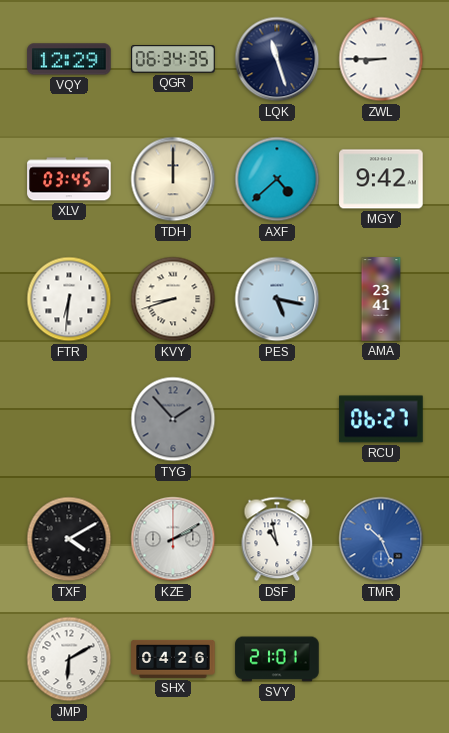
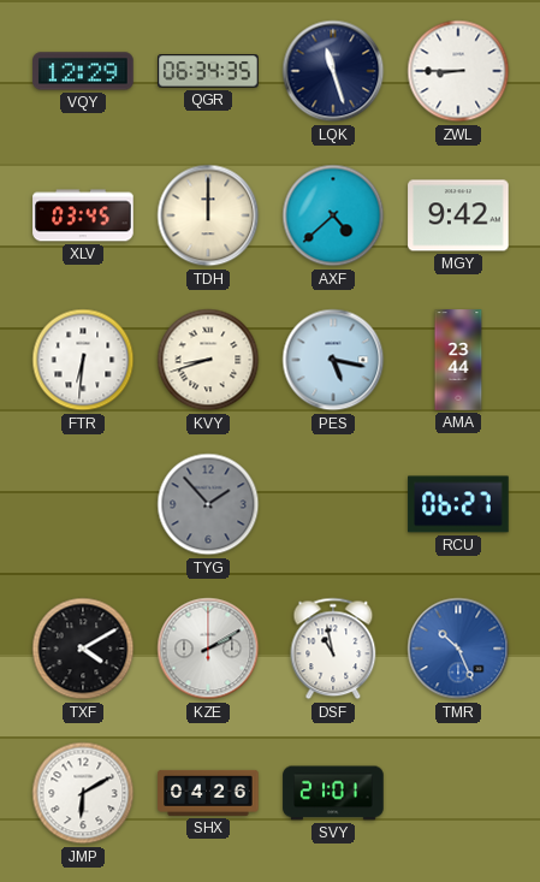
AMA: 23:41 -> 23:44 (458, 360)
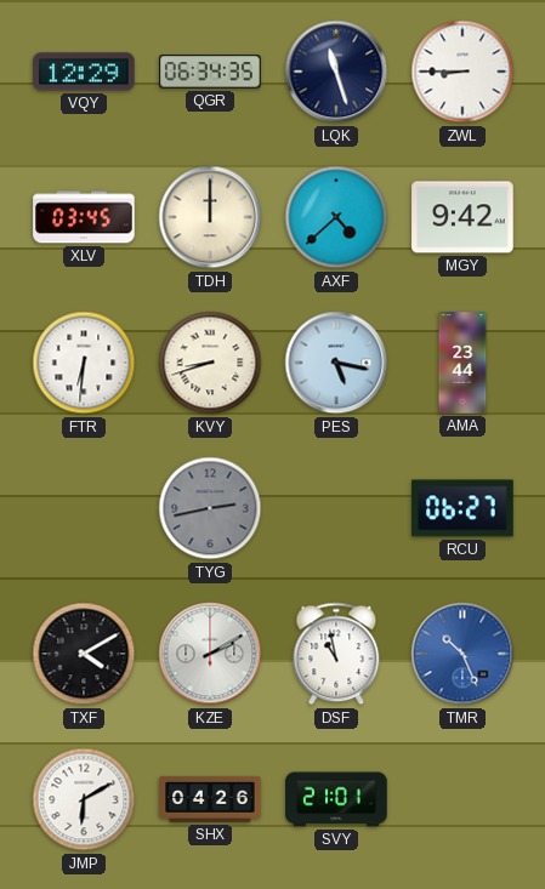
TYG: 1:53 -> 2:43 (210, 508)
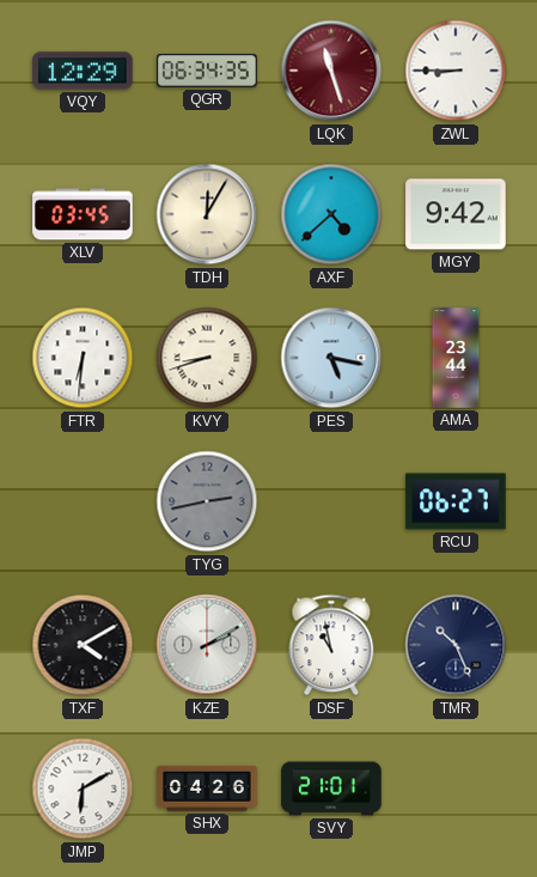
LQK dial: navy -> burgundy (331, 71)
TDH: 12:00 -> 12:05 (207, 214)
TMR dial: blue -> navy (456, 645)
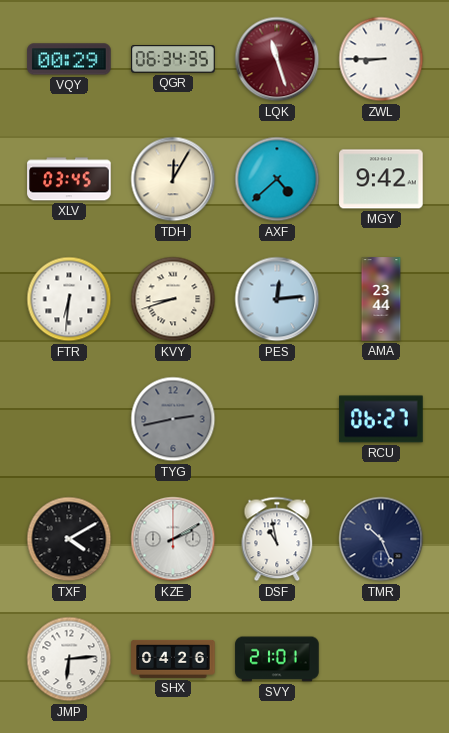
VQY: 12:29 -> 00:29 (69, 59)
PES: 5:17 -> 12:14 (277, 299)
JMP: 6:10 -> 6:14 (69, 659)
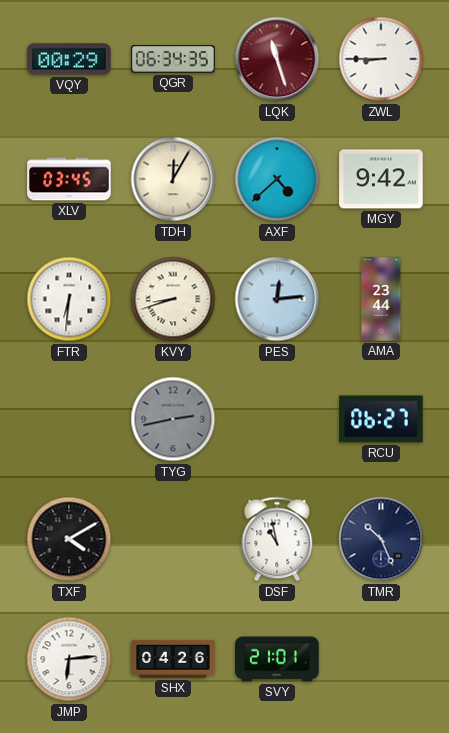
KZE: 2:10 -> none (173, 539)
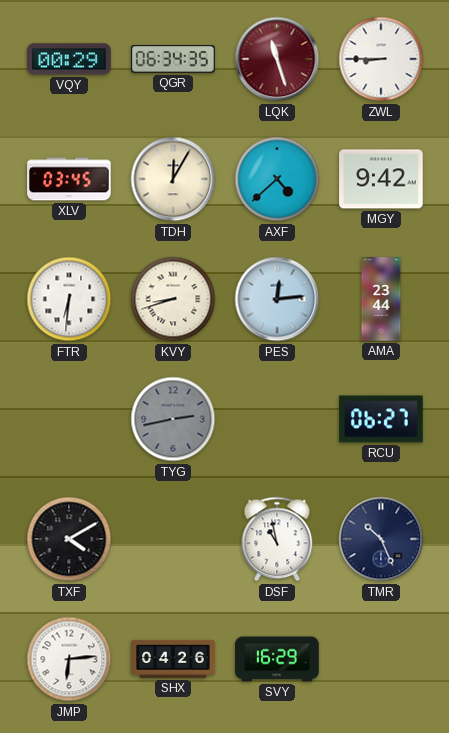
SVY: 21:01 -> 16:29 (277, 659)
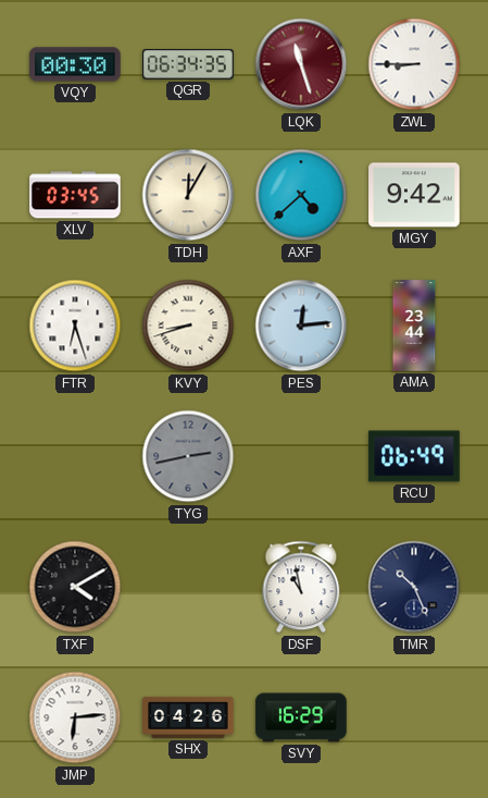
VQY: 00:29 -> 00:30 (75, 64)
FTR: 6:31 -> 6:27 (75, 326)
RCU: 06:27 -> 06:49 (414, 456)
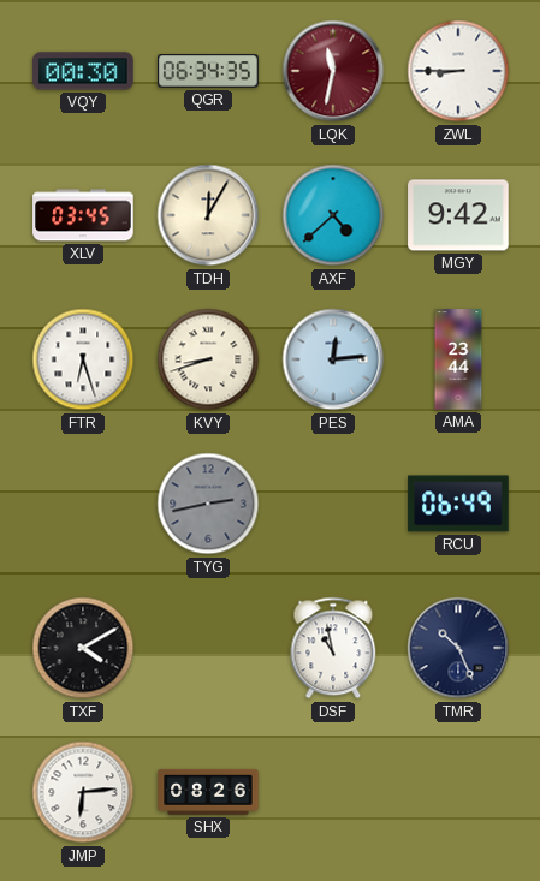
LQK: 11:27 -> 11:32 (333, 71)
SHX: 04:26 -> 08:26 (208, 792)
SVY: 16:29 -> none (301, 717)
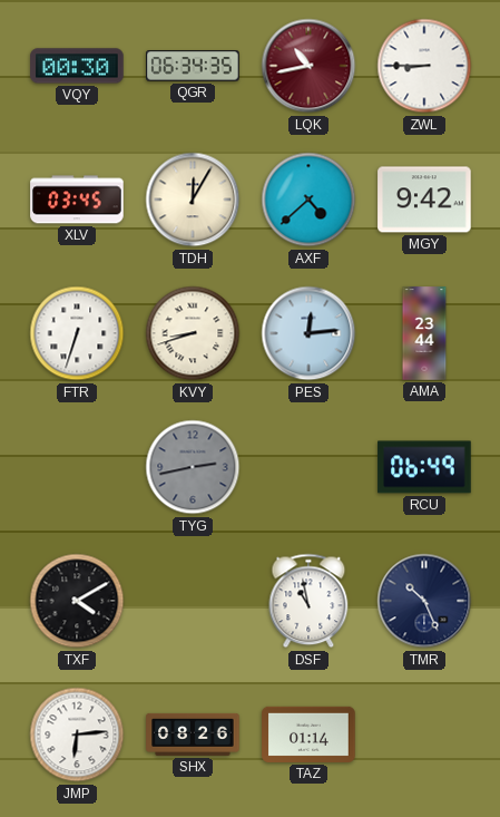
LQK: 11:32 -> 10:43 (308, 66)
FTR: 6:27 -> 6:33 (77, 333)
TAZ: none -> 01:14 (308, 735)
